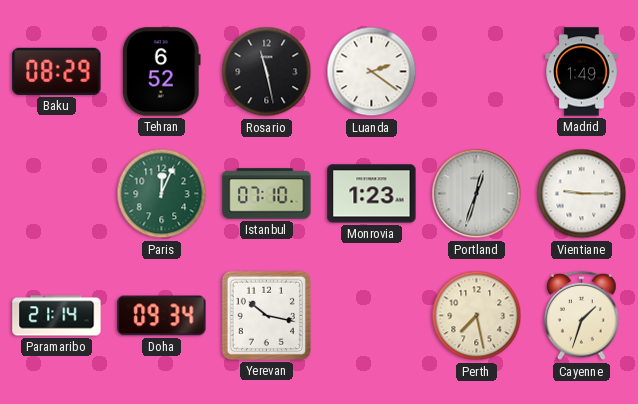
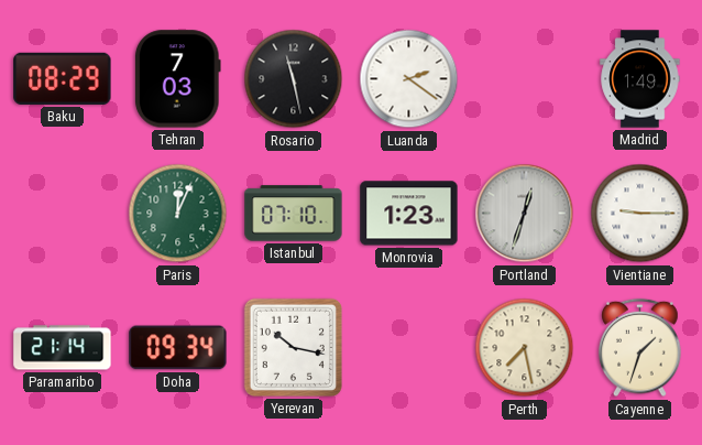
Tehran: 6:52 -> 7:03 (177, 79)
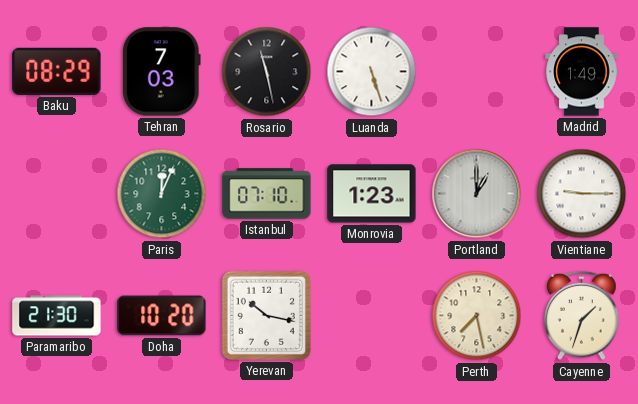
Luanda: 2:21 -> 5:27 (372, 72)
Portland: 12:33 -> 1:00 (477, 194)
Paramaribo: 21:14 -> 21:30 (57, 316)
Doha: 09:34 -> 10:20 (162, 316)
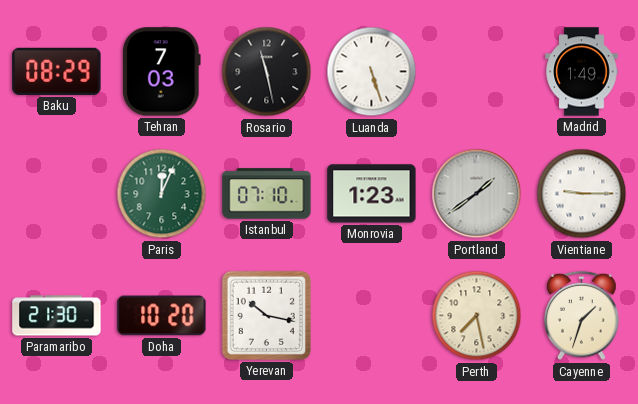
Portland: 1:00 -> 1:39 (477, 194)
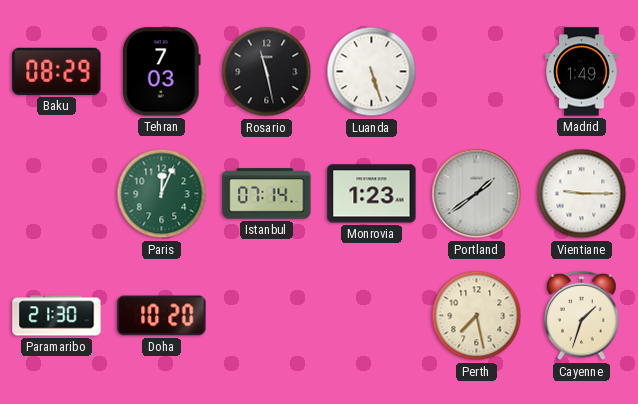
Istanbul: 07:10 -> 07:14 (267, 194)
Yerevan: 10:17 -> none (266, 315)
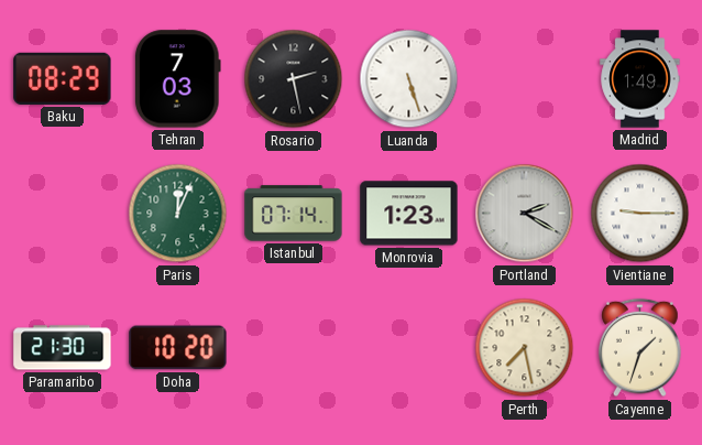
Rosario: 11:28 -> 2:28 (294, 79)
Portland: 1:39 -> 2:20 (525, 214)
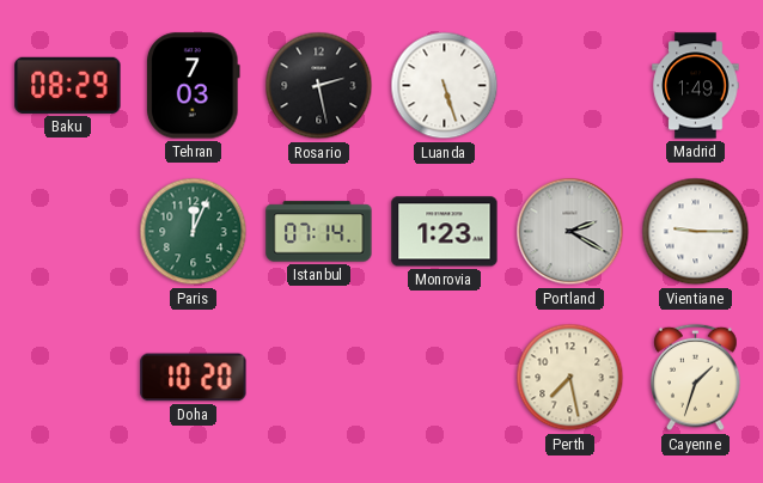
Paramaribo: 21:30 -> none (63, 348)
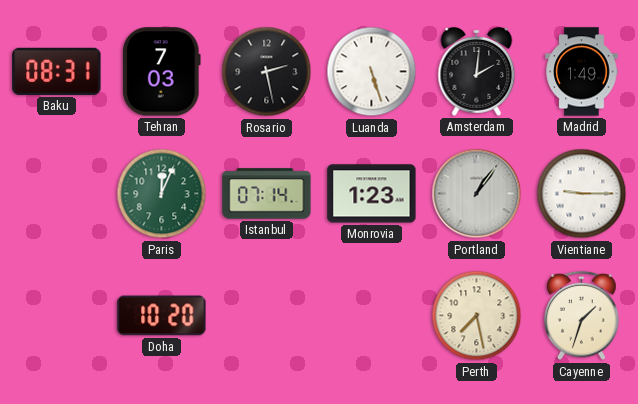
Baku: 08:29 -> 08:31 (57, 71)
Amsterdam: none -> 2:01 (477, 71)
Portland: 2:20 -> 1:06 (477, 194)
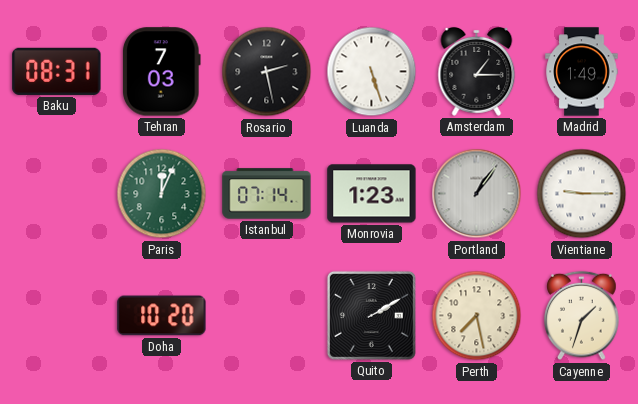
Amsterdam: 2:01 -> 1:15 (477, 71)
Quito: none -> 2:10 (371, 315)
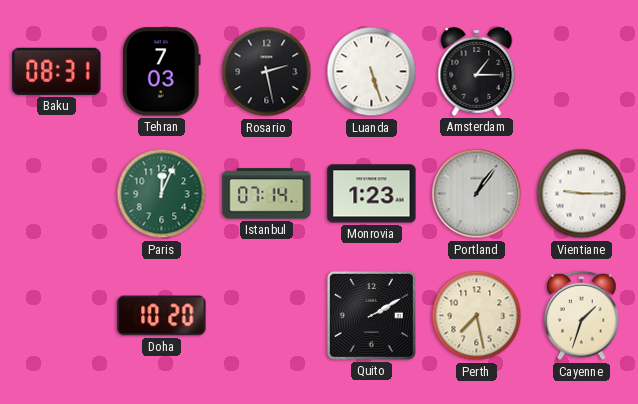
Madrid: 1:49 -> none (582, 72)
